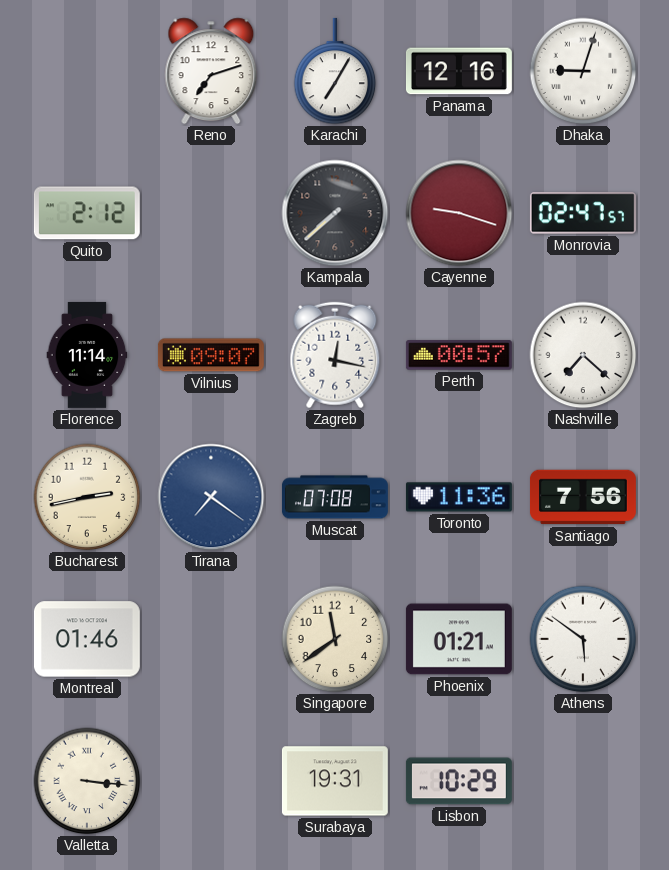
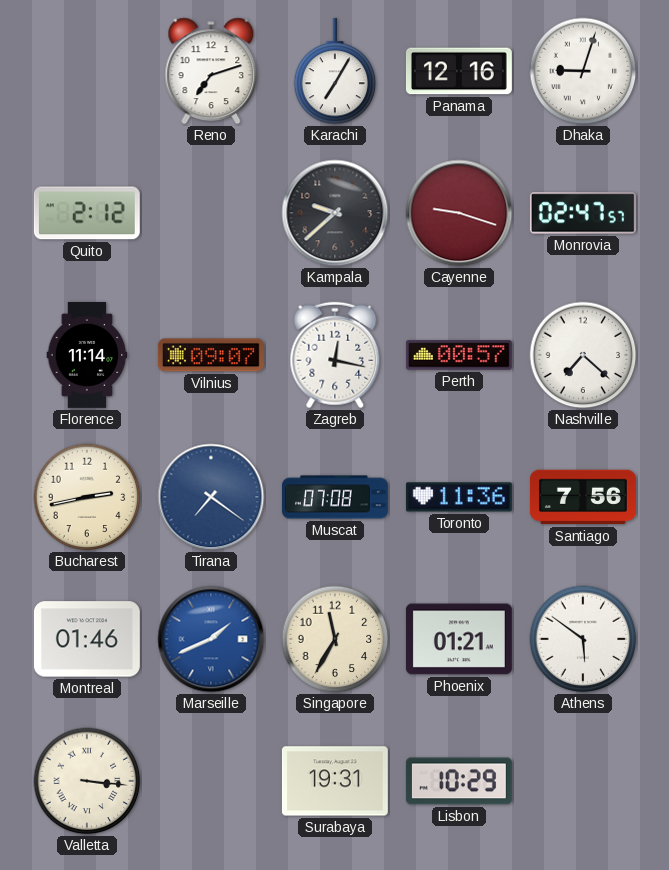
Kampala: 7:38 -> 9:38 (335, 213)
Marseille: none -> 1:41 (211, 639)
Singapore: 11:39 -> 11:35 (335, 639)
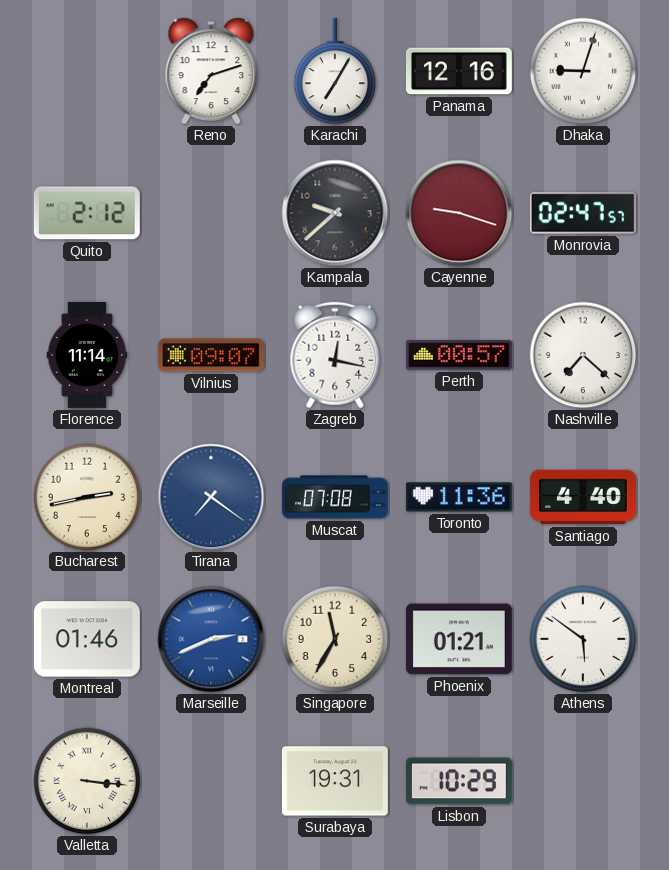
Santiago: 7:56 -> 4:40 (583, 497)
Marseille: 1:41 -> 2:41 (211, 639)
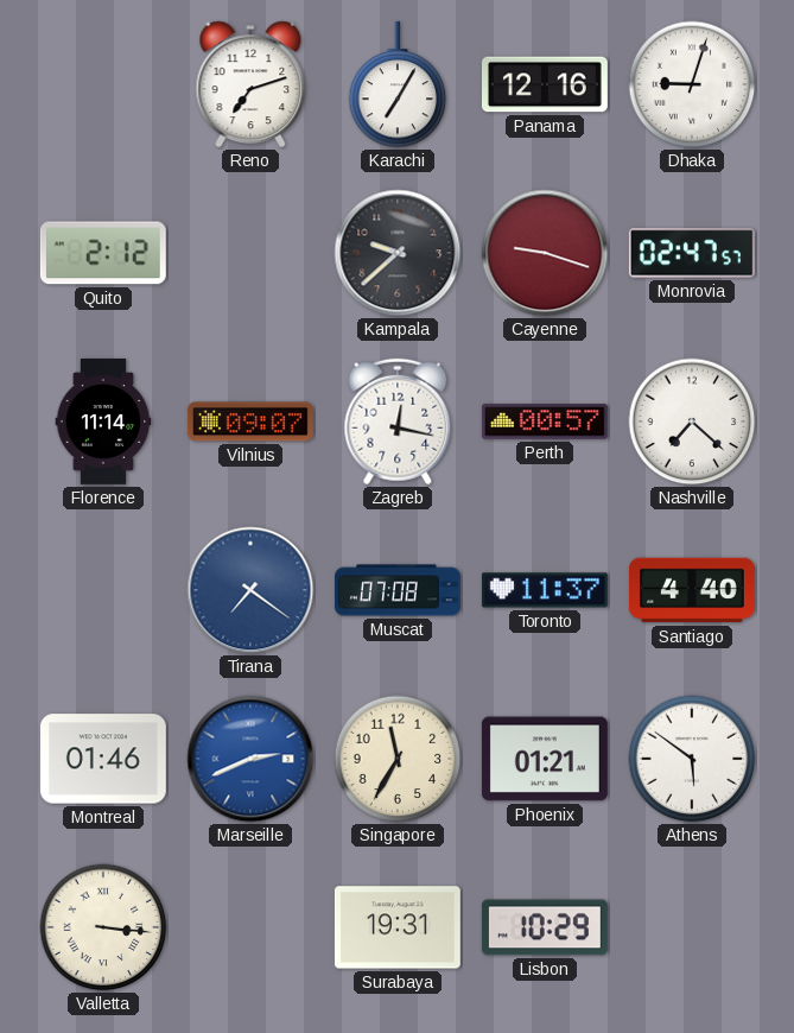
Bucharest: 2:43 -> none (87, 497)
Toronto: 11:36 -> 11:37 (545, 590)
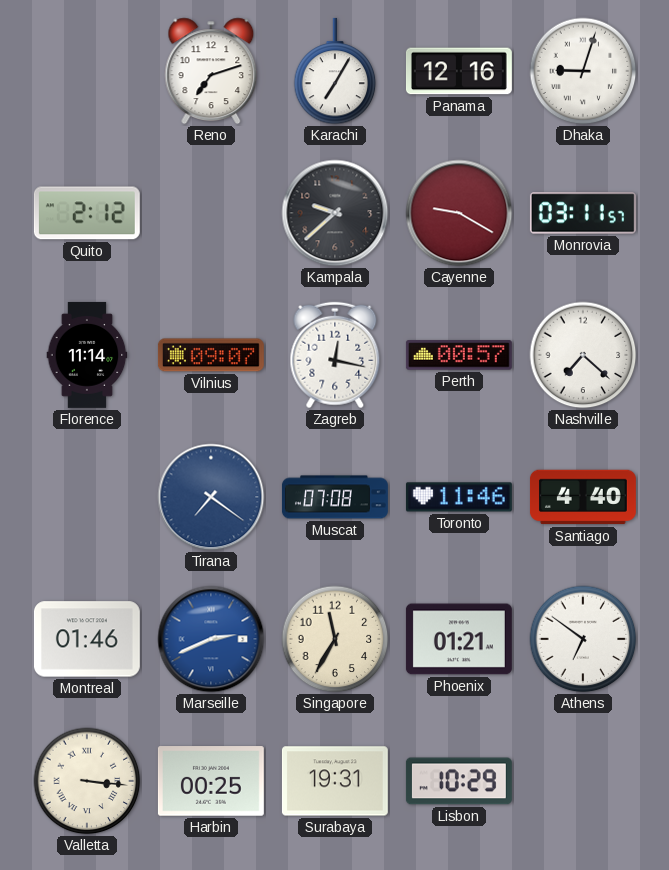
Cayenne: 9:18 -> 9:20 (459, 213)
Monrovia: 02:47 -> 03:11 (583, 213)
Toronto: 11:37 -> 11:46 (459, 497)
Athens: 5:51 -> 6:51 (583, 639)
Harbin: none -> 00:25 (211, 781)
